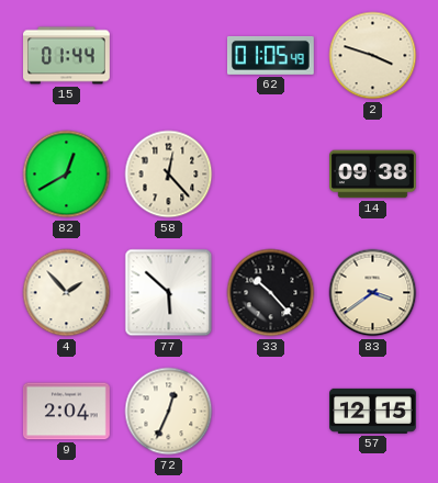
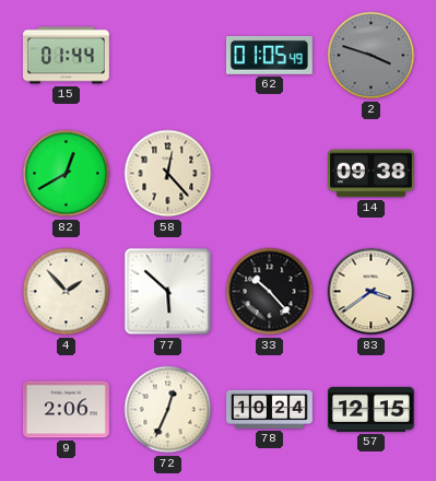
2 dial: cream -> grey (372, 56)
9: 2:04 -> 2:06 (67, 410)
78: none -> 10:24 (270, 409)
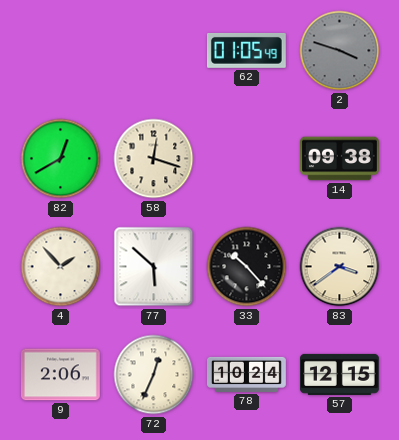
15: 01:44 -> none (67, 56)
58: 12:23 -> 12:18 (154, 159)
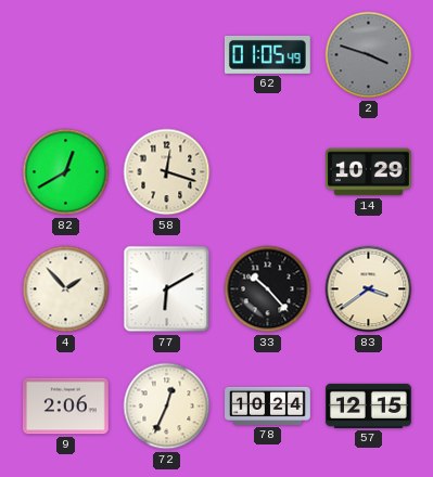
14: 09:38 -> 10:29 (369, 172)
77: 5:52 -> 6:10 (167, 289)
